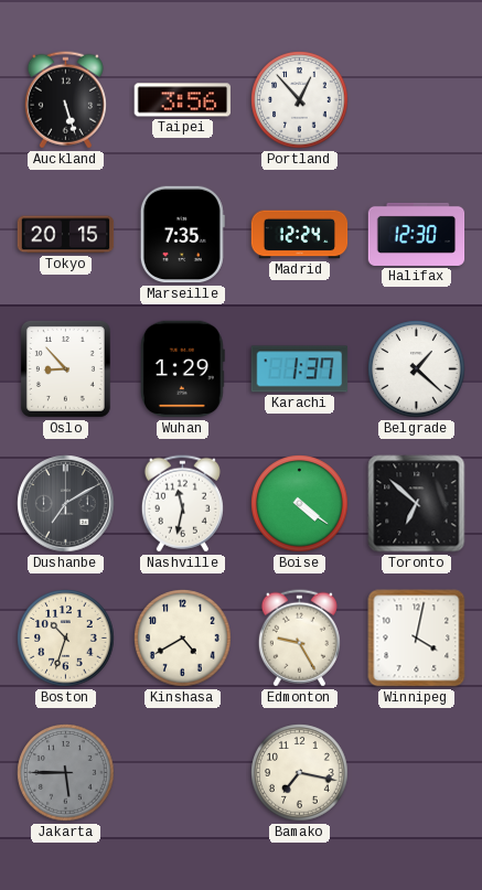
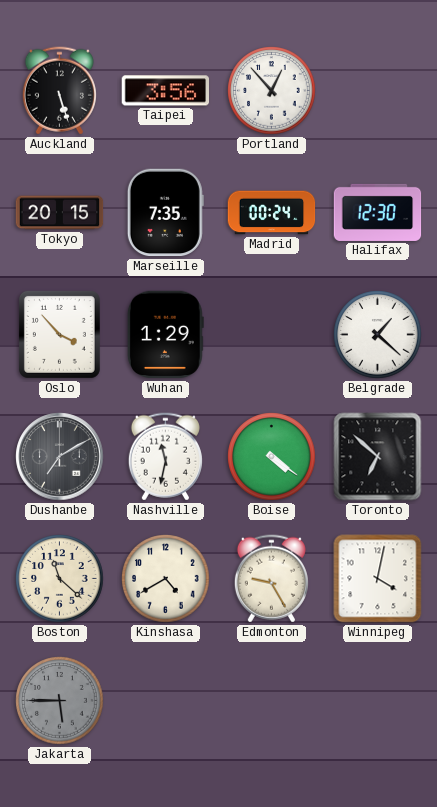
Madrid: 12:24 -> 00:24 (272, 213)
Oslo: 8:53 -> 3:53 (59, 334)
Karachi: 1:37 -> none (300, 369)
Boston: 10:33 -> 11:22 (60, 579)
Bamako: 7:17 -> none (300, 773)
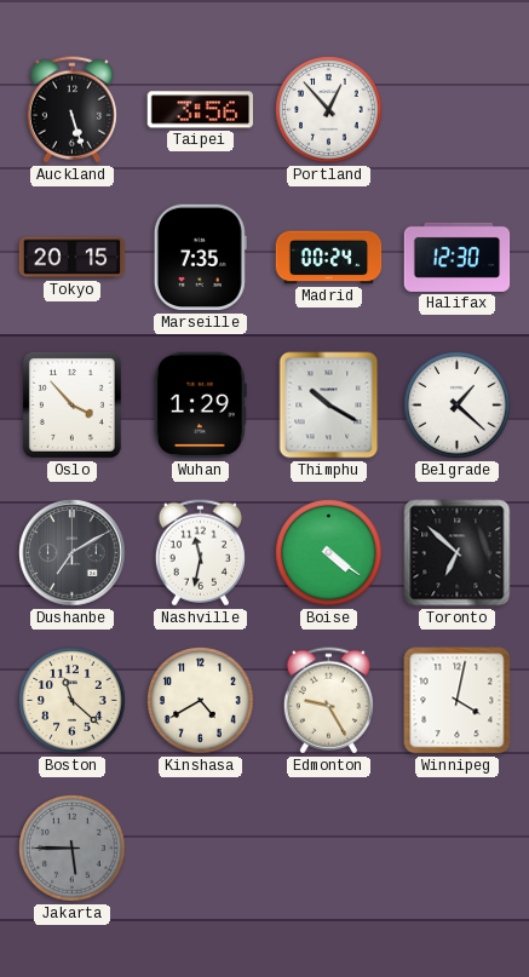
Thimphu: none -> 10:20 (329, 406)
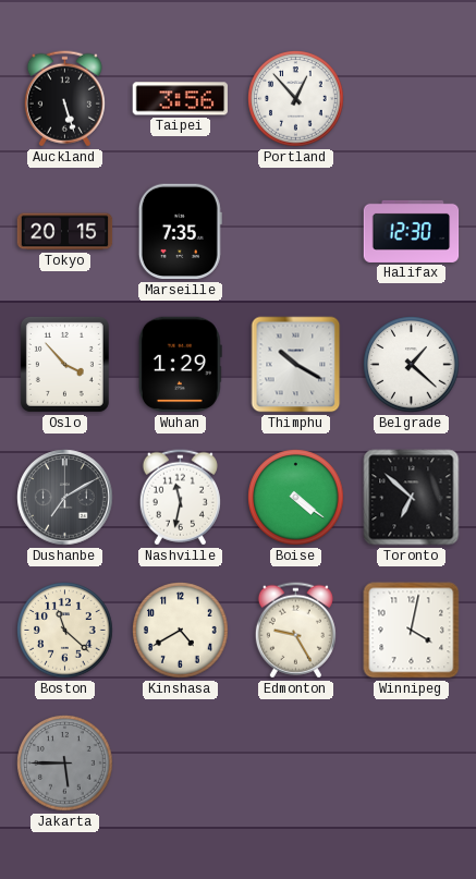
Madrid: 00:24 -> none (329, 258)
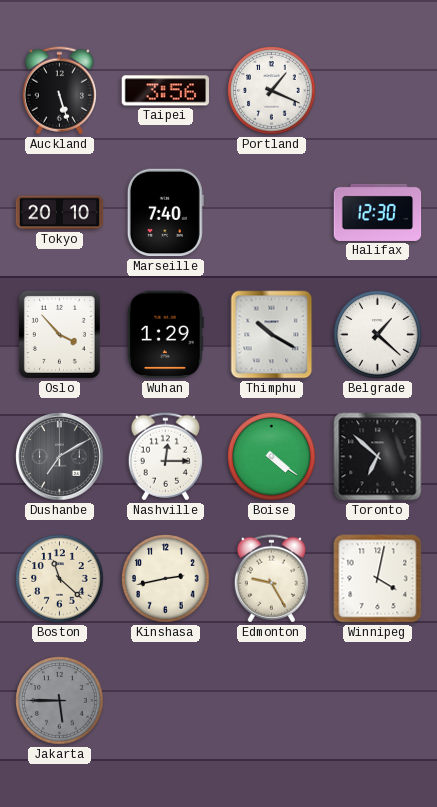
Portland: 12:53 -> 1:19 (272, 91)
Tokyo: 20:15 -> 20:10 (60, 213)
Marseille: 7:35 -> 7:40 (165, 213)
Nashville: 11:32 -> 12:15 (165, 457)
Kinshasa: 4:40 -> 2:43 (166, 579)
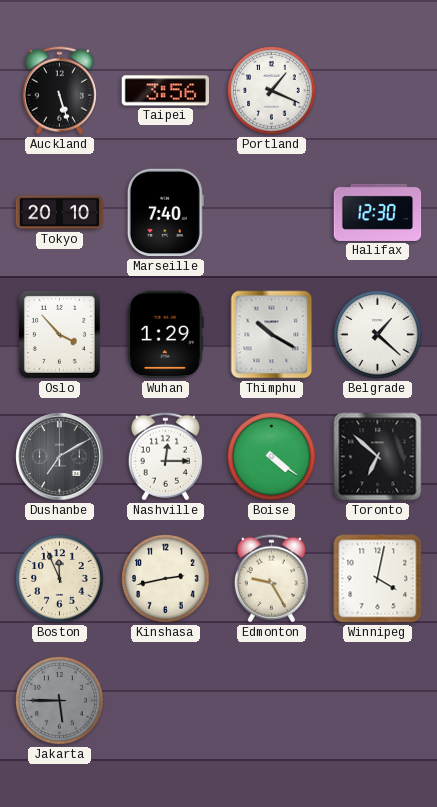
Boston: 11:22 -> 11:56 (60, 579)
